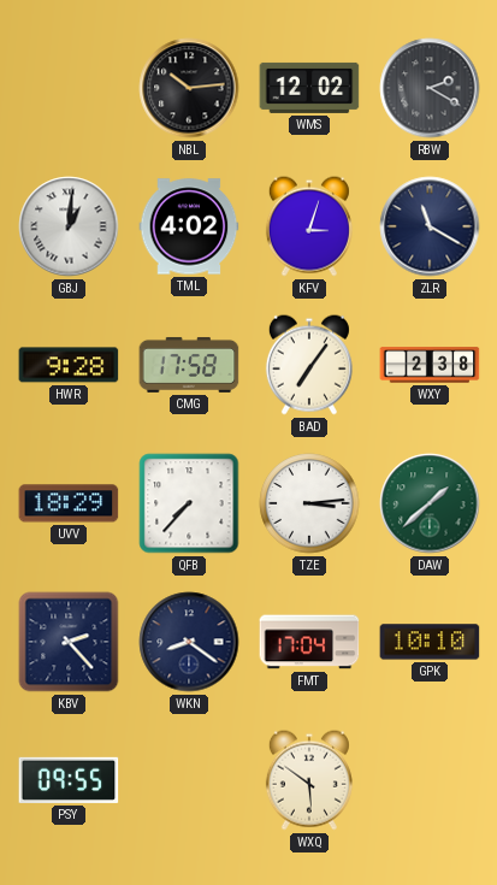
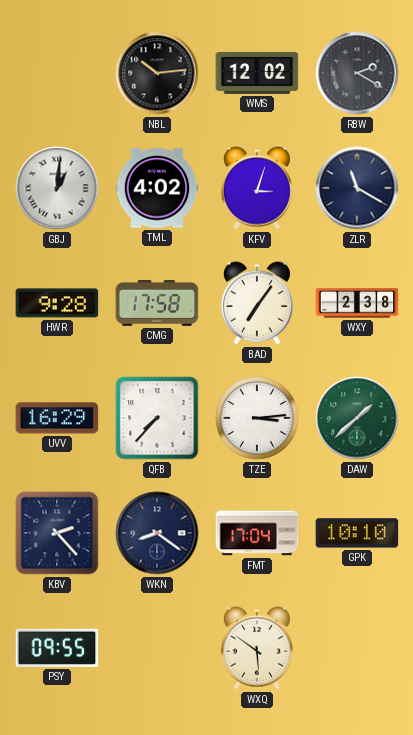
UVV: 18:29 -> 16:29 (57, 418)
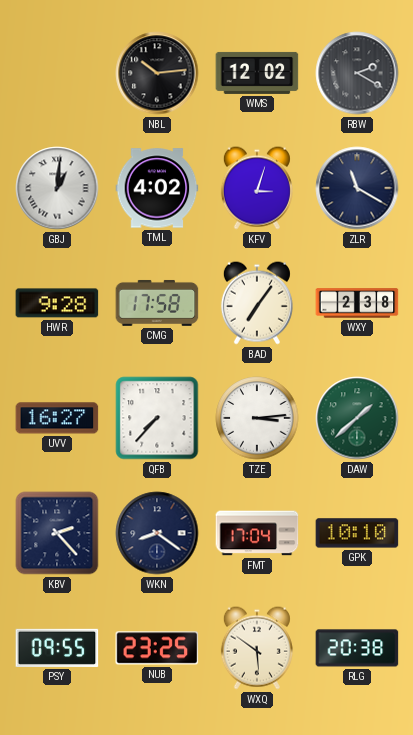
UVV: 16:29 -> 16:27 (57, 418)
NUB: none -> 23:25 (157, 648)
RLG: none -> 20:38 (357, 648)
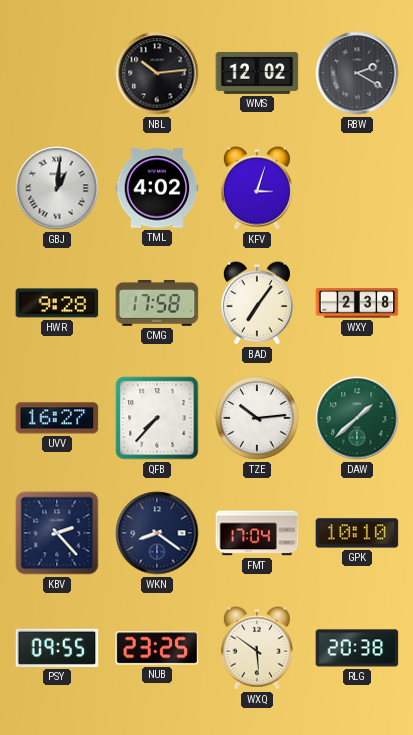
ZLR: 11:20 -> none (357, 188)
TZE: 3:14 -> 10:14 (257, 418)
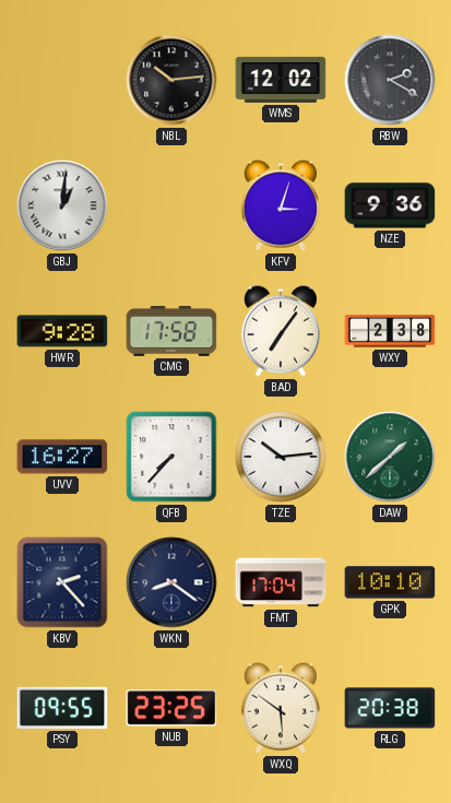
TML: 4:02 -> none (157, 188)
NZE: none -> 9:36 (390, 205)
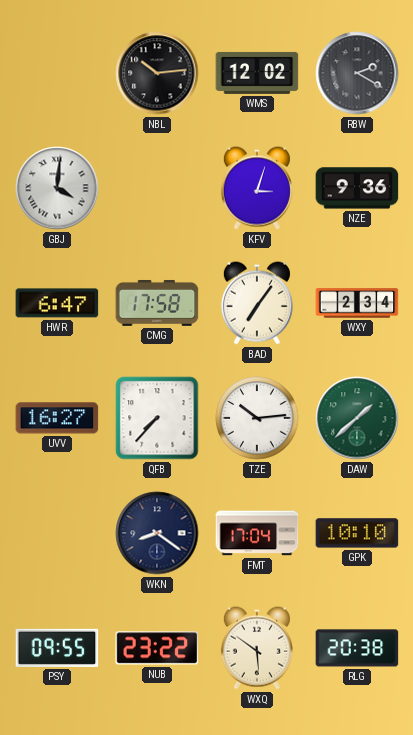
GBJ: 1:01 -> 4:01 (57, 188)
HWR: 9:28 -> 6:47 (57, 303)
WXY: 2:38 -> 2:34 (357, 303)
KBV: 2:23 -> none (62, 582)
NUB: 23:25 -> 23:22 (157, 648)
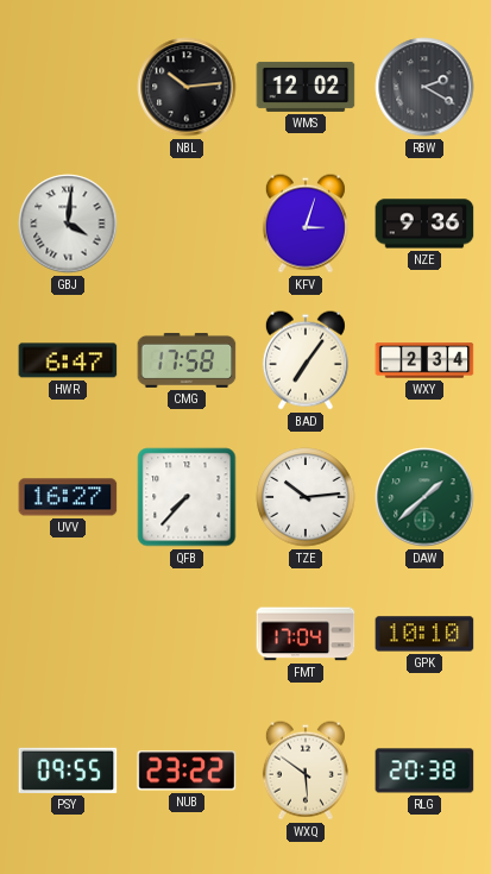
WKN: 8:21 -> none (157, 533)
